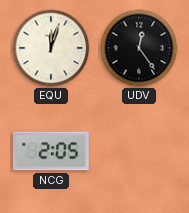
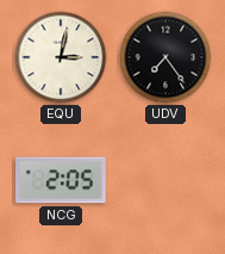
EQU: 12:03 -> 3:02 (61, 57)
UDV: 12:24 -> 7:24 (165, 57)
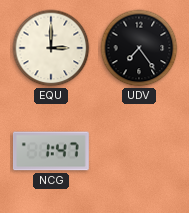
EQU: 3:02 -> 3:00 (51, 48)
NCG: 2:05 -> 1:47 (51, 151)
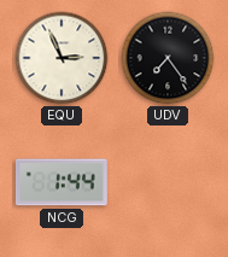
EQU: 3:00 -> 2:56 (62, 58)
NCG: 1:47 -> 1:44 (62, 182)
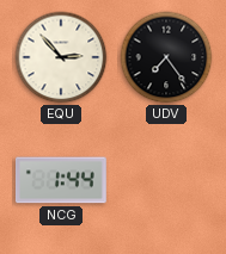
EQU: 2:56 -> 2:53 (61, 57)
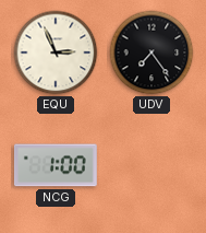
EQU: 2:53 -> 2:56 (56, 53)
NCG: 1:44 -> 1:00 (56, 165)
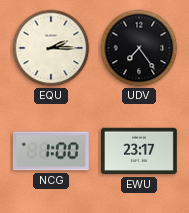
EQU: 2:56 -> 2:15 (51, 48)
EWU: none -> 23:17 (139, 151)
